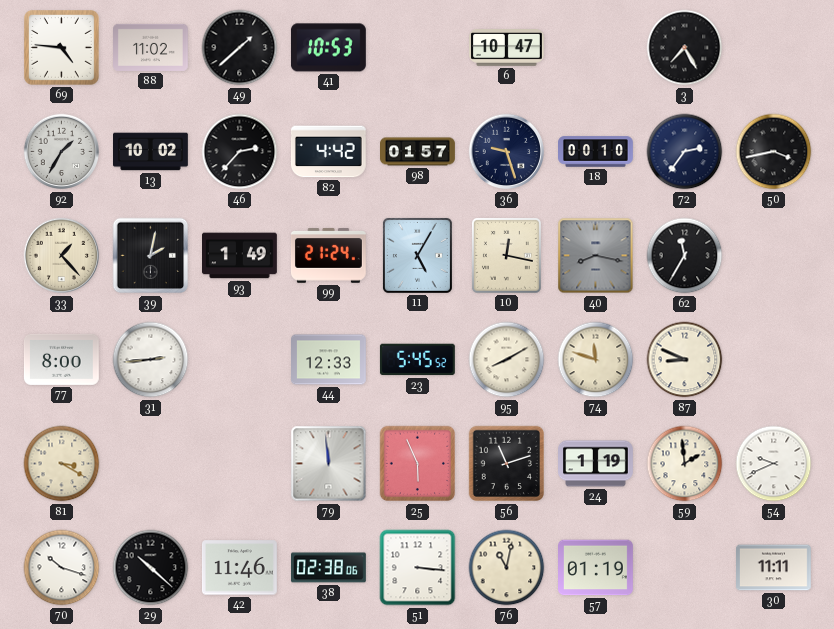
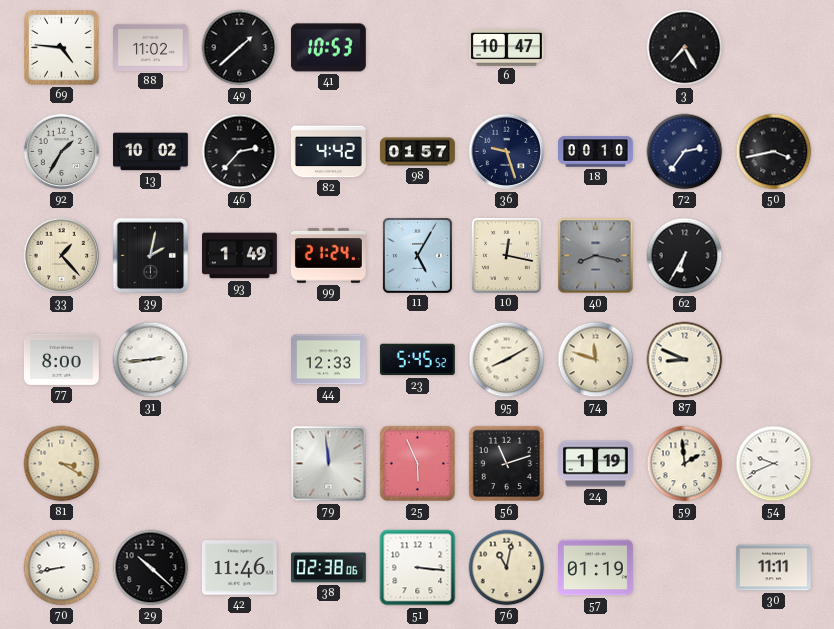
62: 11:35 -> 6:35 (685, 256)
70: 10:18 -> 8:43 (62, 568)
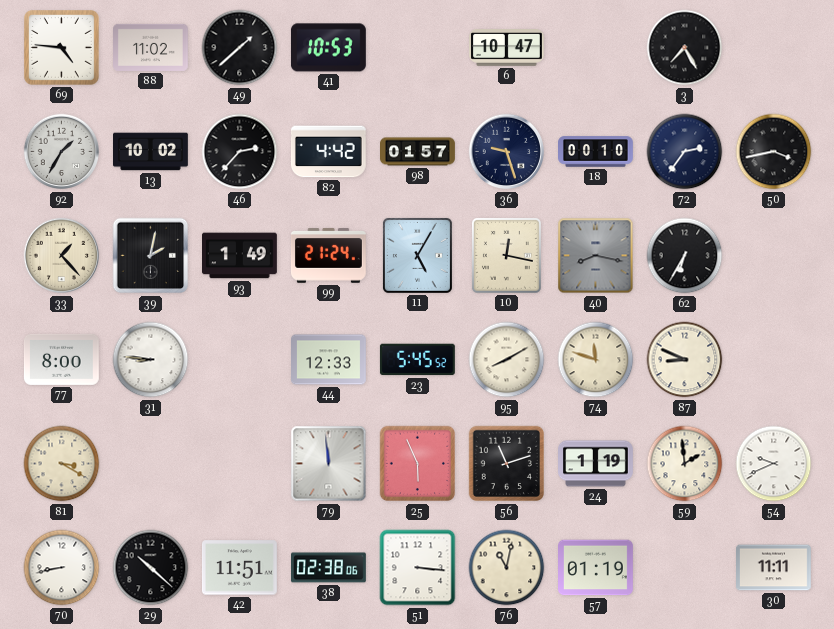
31: 2:44 -> 8:46 (151, 360)
42: 11:46 -> 11:51 (239, 568)
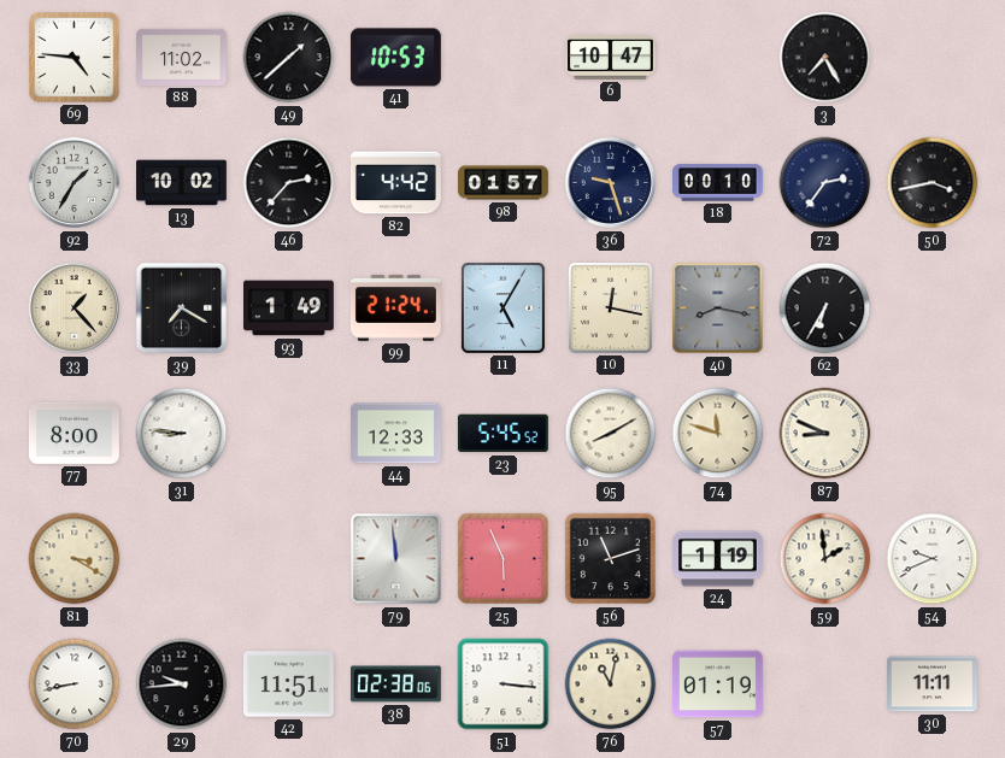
39: 2:02 -> 7:20 (182, 309)
29: 10:22 -> 9:44 (182, 684)
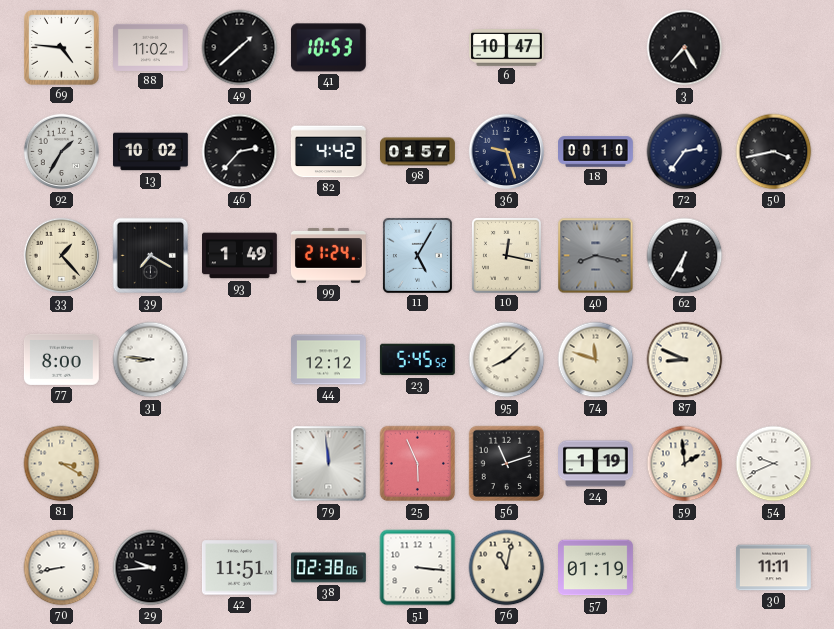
44: 12:33 -> 12:12 (329, 360)
95: 8:10 -> 8:08 (507, 360)
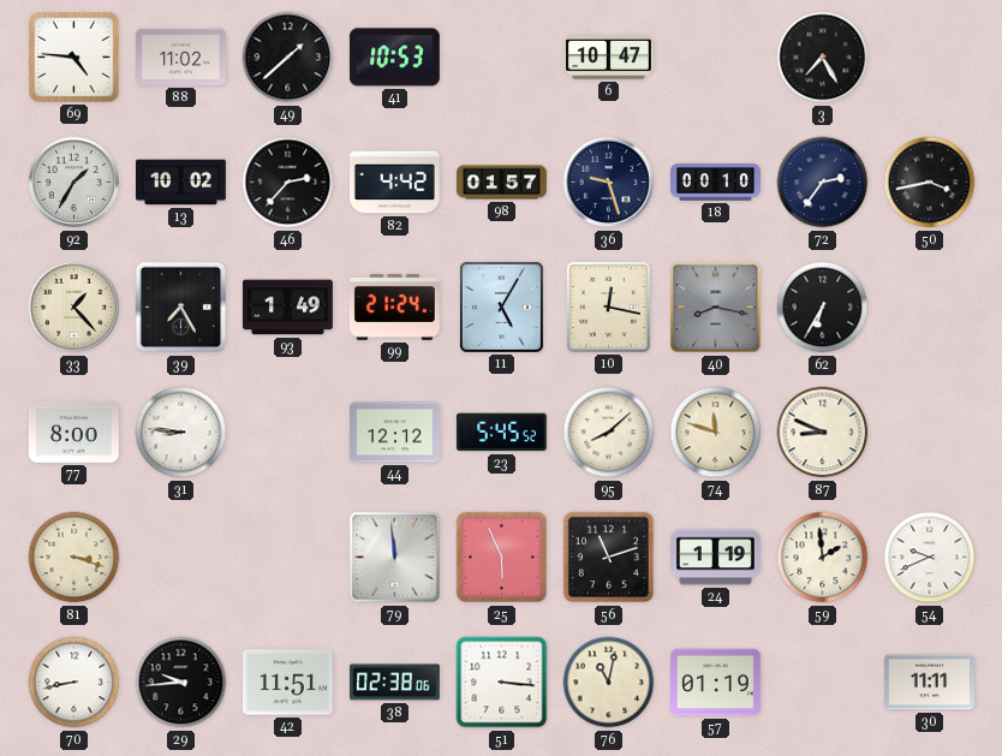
39: 7:20 -> 7:25 (181, 308)
81: 3:20 -> 3:18 (74, 558)
